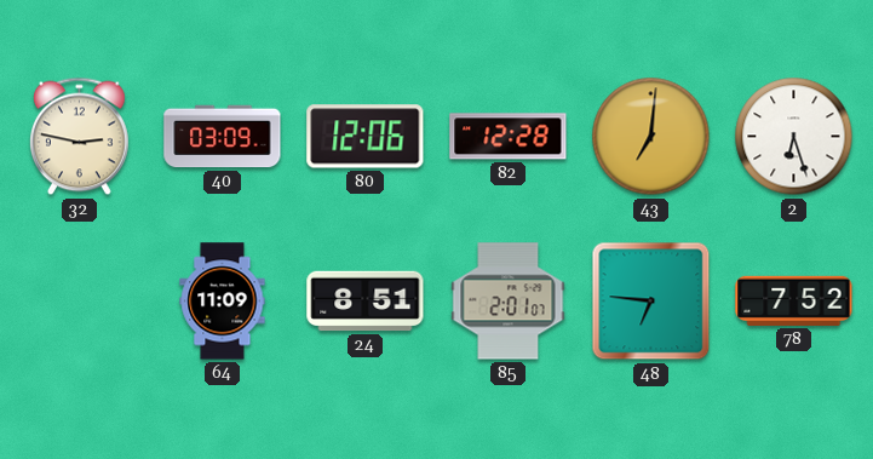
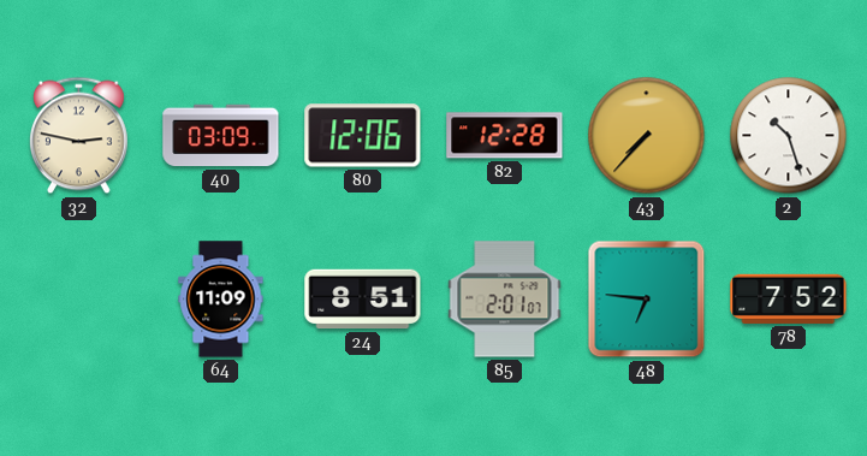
43: 7:01 -> 7:37 (647, 136)
2: 6:27 -> 10:27 (789, 136)
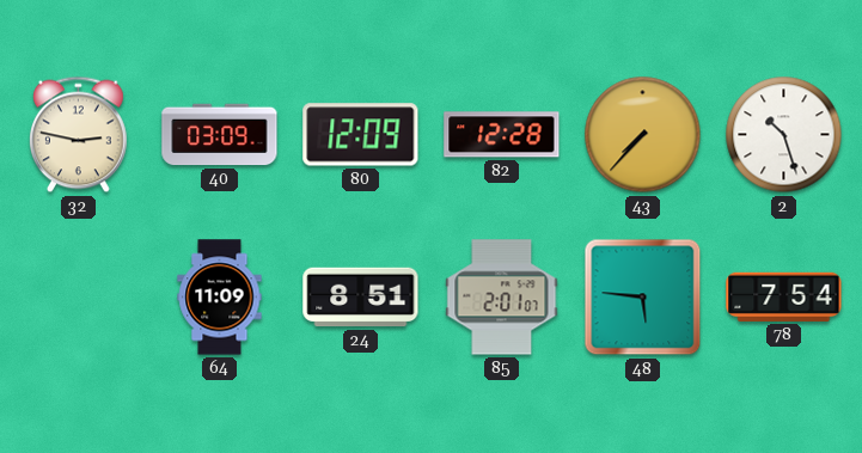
80: 12:06 -> 12:09 (361, 135)
48: 6:46 -> 5:46 (643, 298)
78: 7:52 -> 7:54 (784, 296)
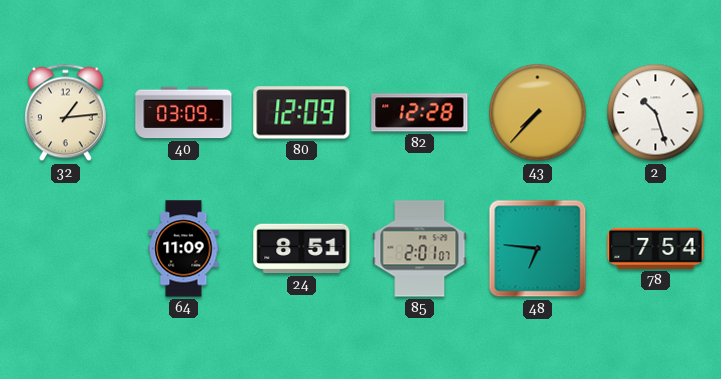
32: 2:47 -> 1:14 (66, 113)
48: 5:46 -> 6:46 (538, 249)
